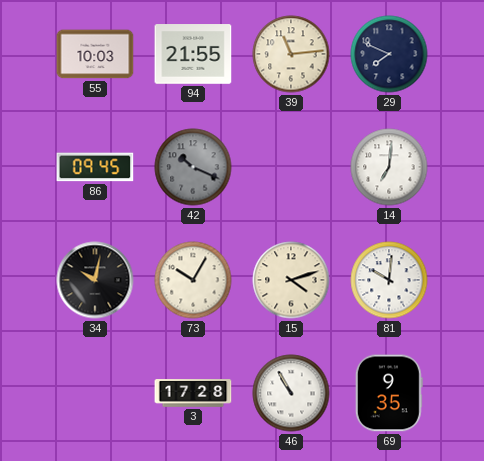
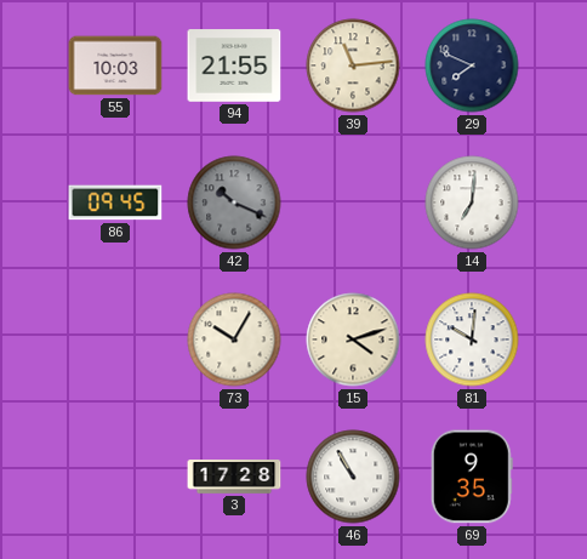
34: 10:02 -> none (95, 280)
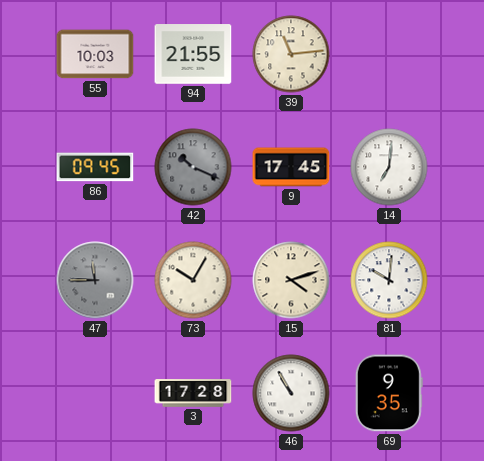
29: 7:49 -> none (472, 65)
9: none -> 17:45 (291, 167)
47: none -> 11:45 (95, 280)
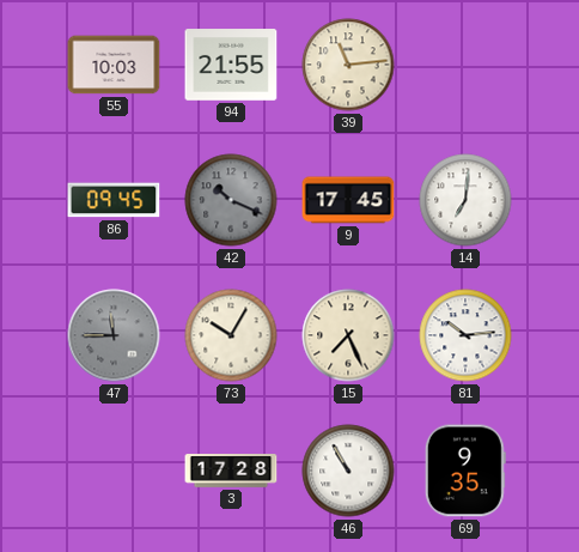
15: 4:12 -> 7:26 (348, 335)
81: 10:01 -> 10:14 (465, 335)
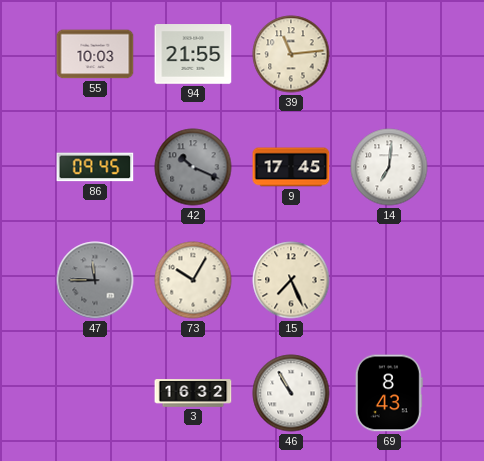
81: 10:14 -> none (465, 335)
3: 17:28 -> 16:32 (193, 393)
69: 9:35 -> 8:43 (389, 393)
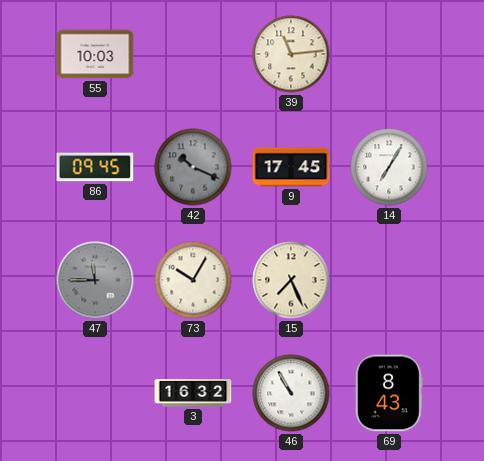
94: 21:55 -> none (193, 54)
14: 7:01 -> 7:05 (389, 167)
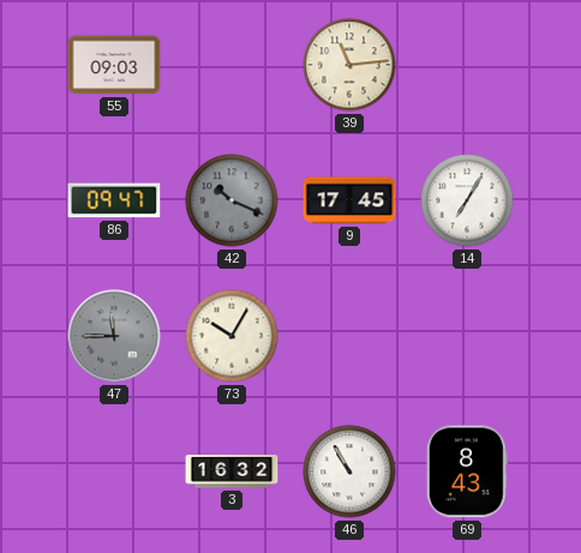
55: 10:03 -> 09:03 (114, 65)
86: 09:45 -> 09:47 (114, 200)
15: 7:26 -> none (291, 280)
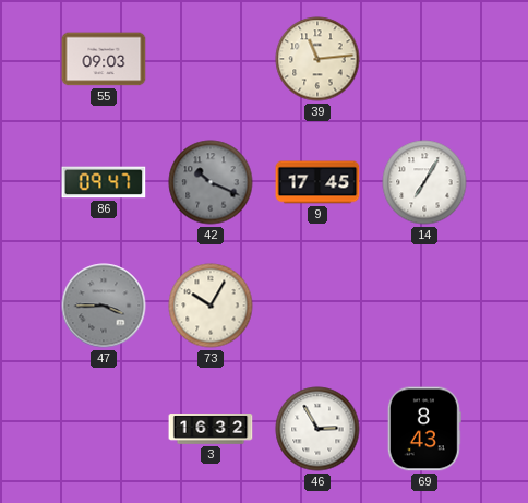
47: 11:45 -> 3:45 (104, 306)
46: 10:55 -> 2:55 (317, 429)
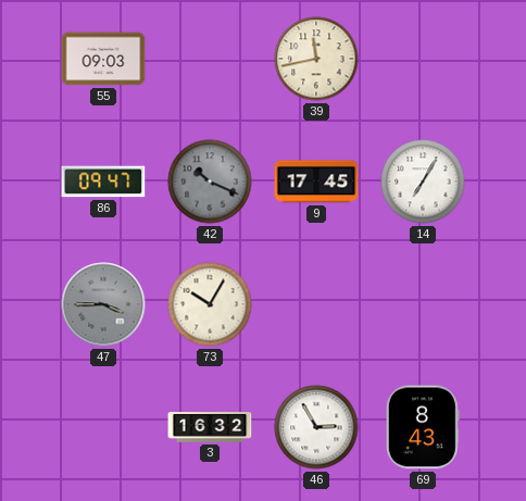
39: 11:14 -> 11:43 (316, 59)
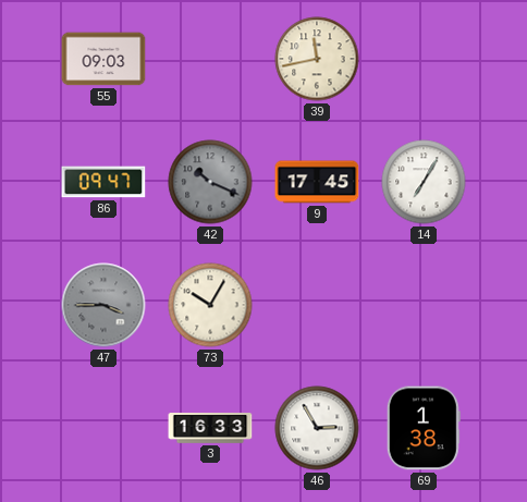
3: 16:32 -> 16:33 (210, 428)
69: 8:43 -> 1:38 (424, 428)
